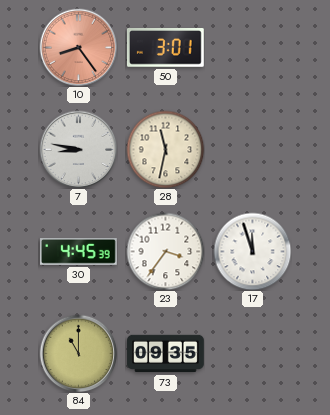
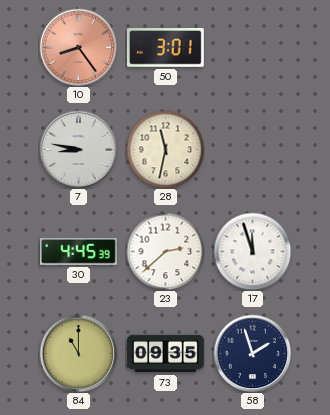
23: 3:36 -> 2:38 (165, 251)
58: none -> 1:57 (252, 353)
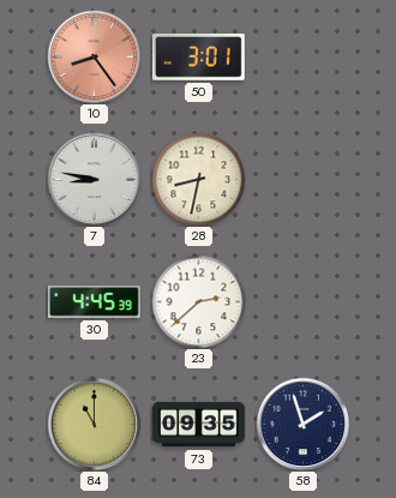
28: 11:32 -> 8:32 (198, 179)
17: 11:57 -> none (252, 251)
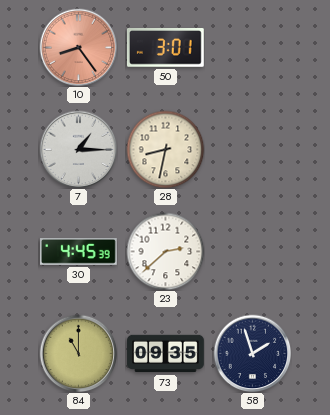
7: 8:47 -> 1:15 (78, 149)
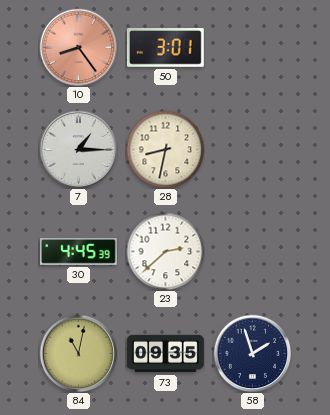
84: 11:00 -> 11:02 (78, 353)
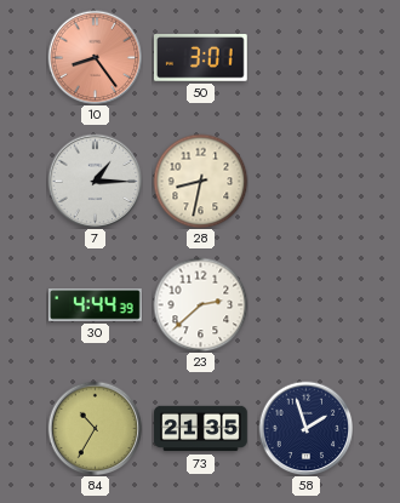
30: 4:45 -> 4:44 (96, 305)
84: 11:02 -> 10:35 (95, 428)
73: 09:35 -> 21:35 (201, 429)
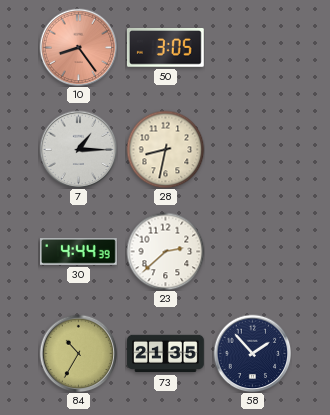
50: 3:01 -> 3:05 (165, 48)
58: 1:57 -> 1:53 (252, 353)
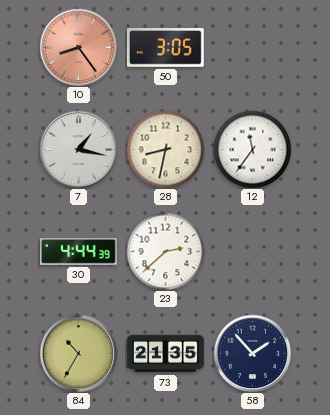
7: 1:15 -> 1:17 (78, 149)
12: none -> 11:36 (252, 149)
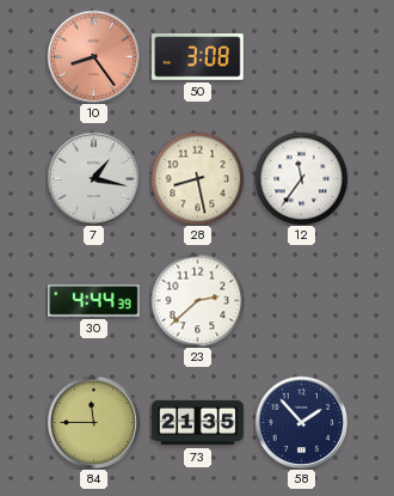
50: 3:05 -> 3:08 (197, 57)
28: 8:32 -> 8:28 (197, 178)
84: 10:35 -> 11:45 (93, 422)
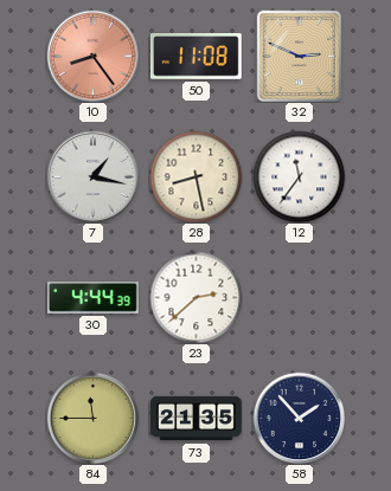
50: 3:08 -> 11:08 (195, 57)
32: none -> 2:49 (300, 56)
